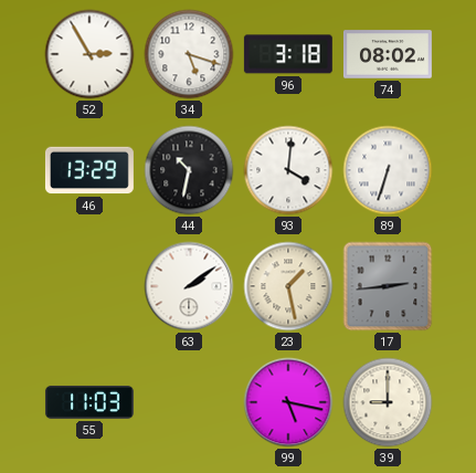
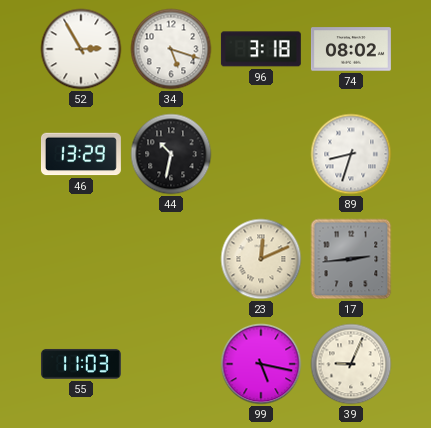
93: 4:01 -> none (288, 170)
89: 6:33 -> 8:33 (351, 154)
63: 2:09 -> none (189, 286)
23: 1:28 -> 12:11 (261, 259)
39: 9:00 -> 9:04 (351, 364)
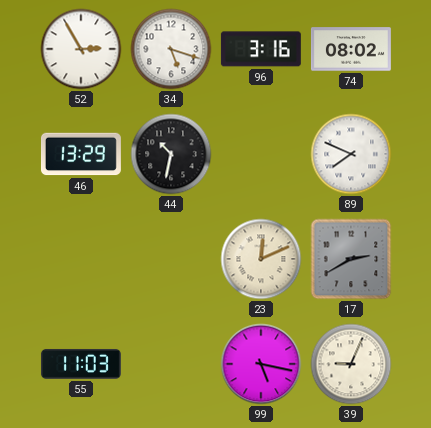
96: 3:18 -> 3:16 (261, 49)
89: 8:33 -> 7:49 (351, 154)
17: 2:44 -> 2:40 (351, 259)
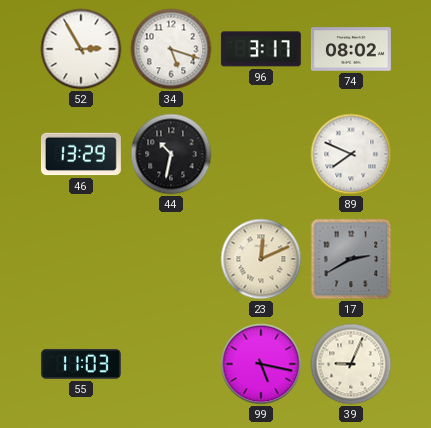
96: 3:16 -> 3:17 (261, 49)
